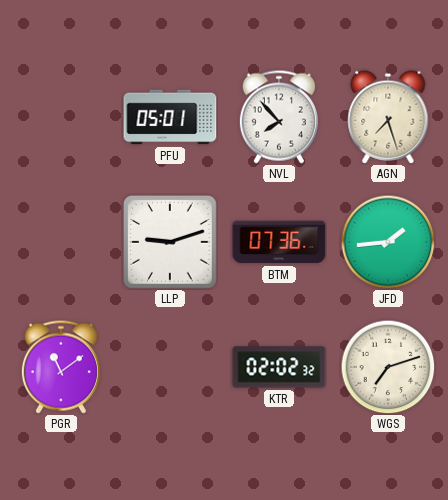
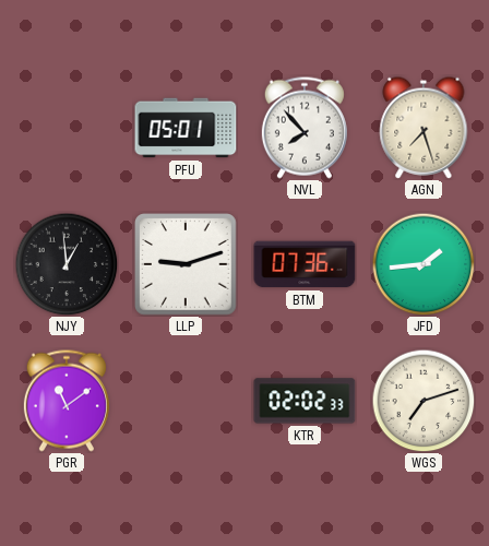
NJY: none -> 12:59 (67, 264)
KTR: 02:02:32 -> 02:02:33 (305, 401)
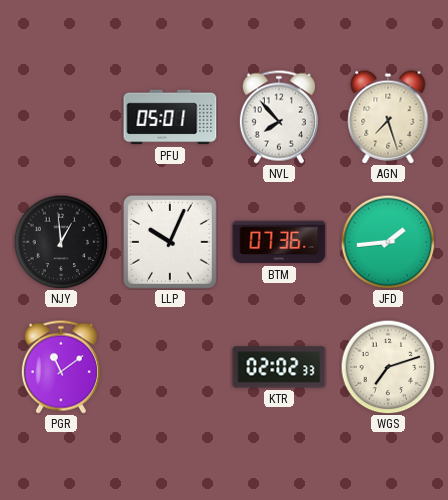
LLP: 9:12 -> 10:04 (170, 242)
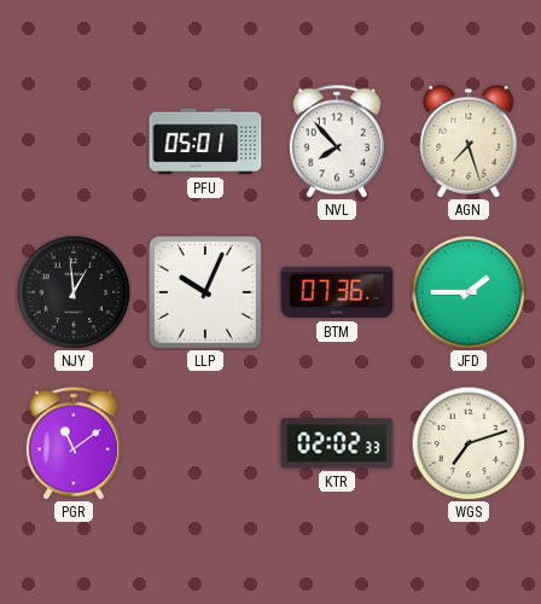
JFD: 1:44 -> 1:45 (469, 292)
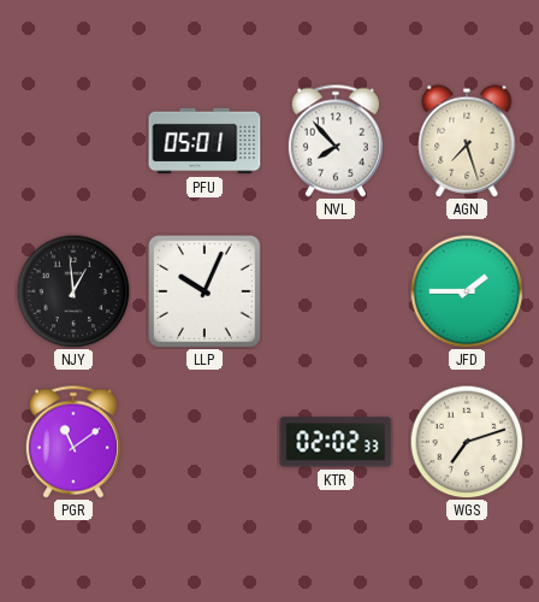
BTM: 07:36 -> none (337, 292)
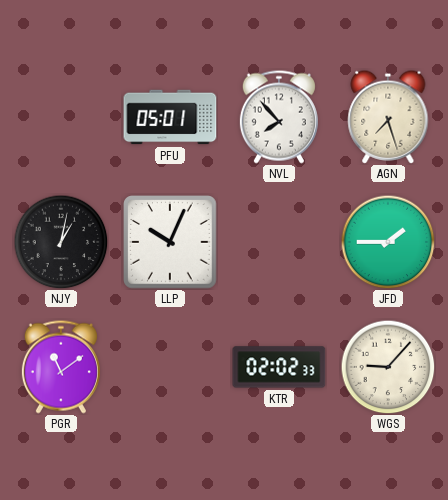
NJY: 12:59 -> 1:02 (61, 242)
WGS: 7:12 -> 9:07 (388, 367)
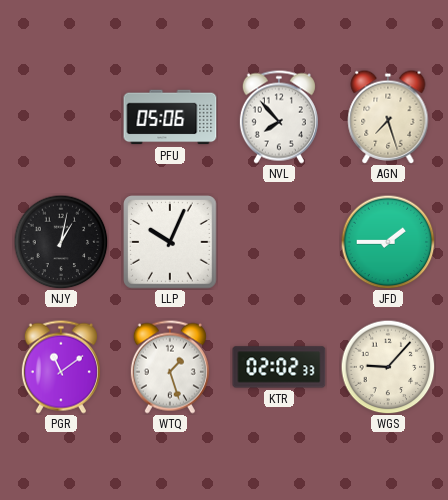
PFU: 05:01 -> 05:06 (170, 117)
WTQ: none -> 1:27 (170, 367)
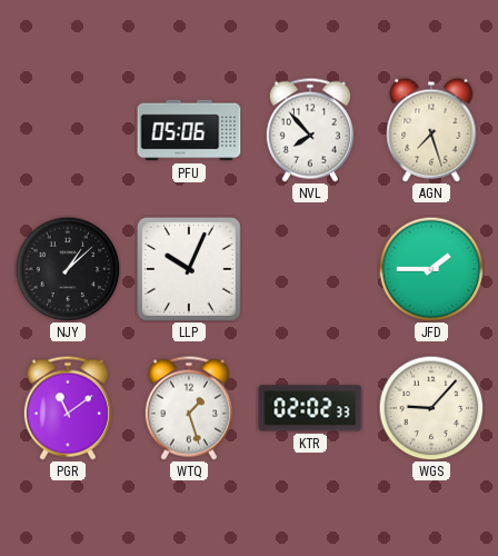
NJY: 1:02 -> 1:08 (68, 269)
